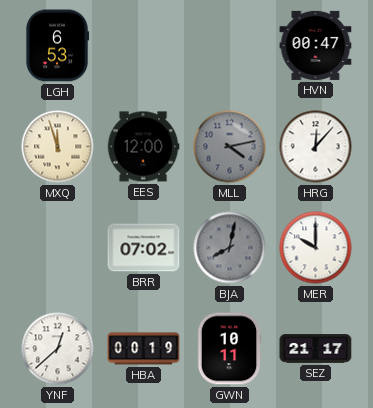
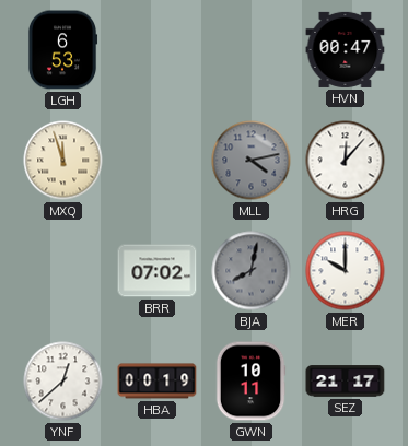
EES: 12:00 -> none (143, 147)
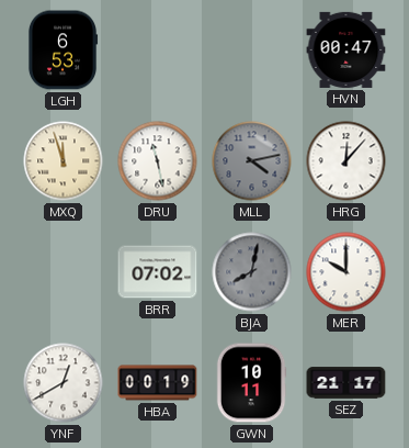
DRU: none -> 11:28 (158, 161)
YNF: 12:38 -> 12:40 (64, 383)
